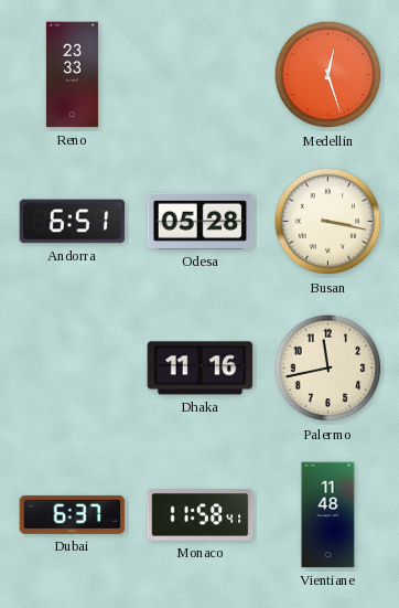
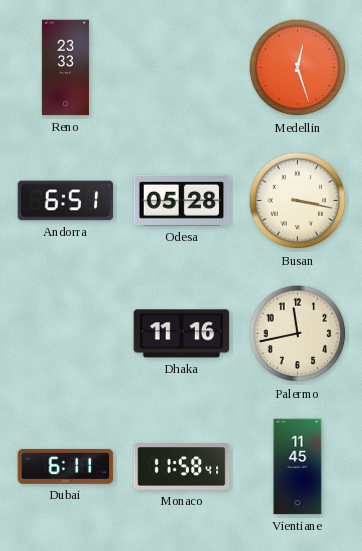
Dubai: 6:37 -> 6:11 (66, 466)
Vientiane: 11:48 -> 11:45 (298, 467)
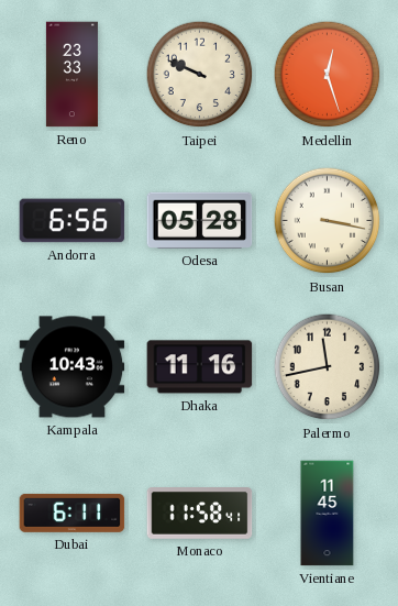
Taipei: none -> 9:49 (200, 75)
Andorra: 6:51 -> 6:56 (73, 221)
Kampala: none -> 10:43 (73, 367)
